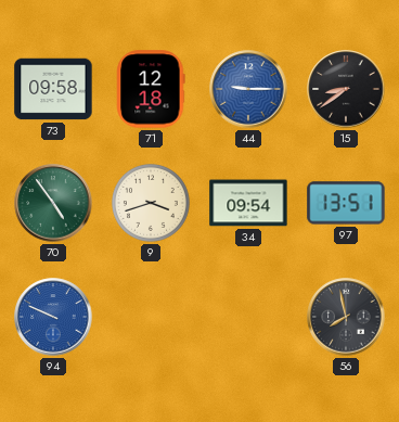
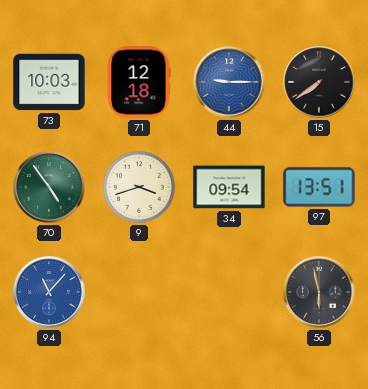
73: 09:58 -> 10:03 (49, 82)
15: 8:39 -> 7:39 (319, 82)
94: 9:49 -> 11:07 (49, 292)
56: 7:58 -> 5:58 (319, 292)
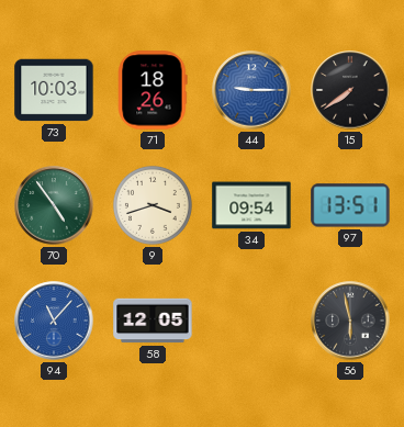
71: 12:18 -> 18:26 (153, 90)
58: none -> 12:05 (153, 321)
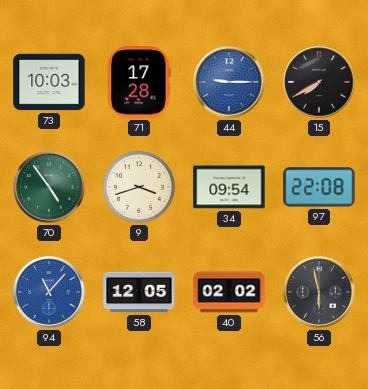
71: 18:26 -> 17:28 (139, 82)
15: 7:39 -> 7:40 (319, 82)
97: 13:51 -> 22:08 (319, 187)
40: none -> 02:02 (229, 292)
